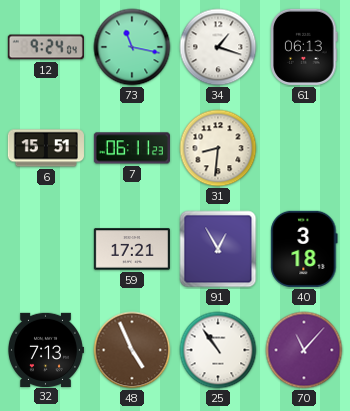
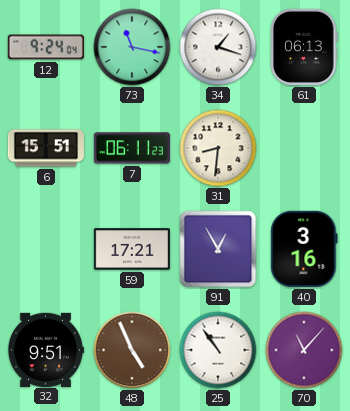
40: 3:18 -> 3:16 (304, 249)
32: 7:13 -> 9:51 (45, 349)
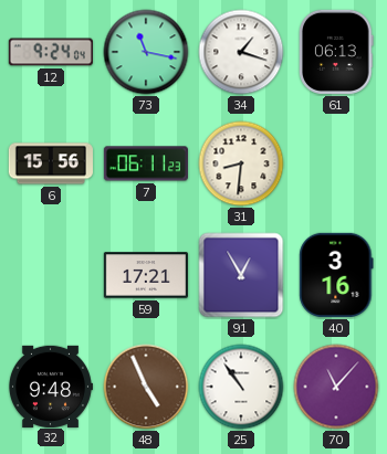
6: 15:51 -> 15:56 (51, 163)
32: 9:51 -> 9:48 (50, 386)
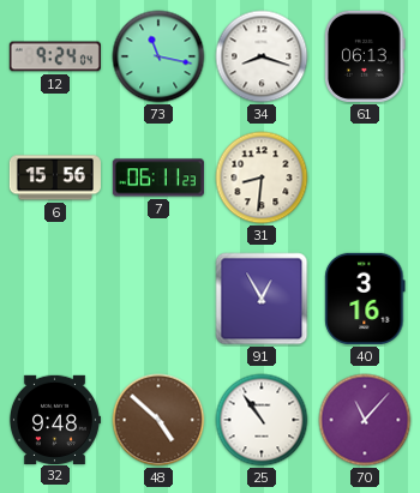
34: 1:18 -> 8:18 (262, 56)
59: 17:21 -> none (146, 275)
48: 4:56 -> 4:52 (158, 420)
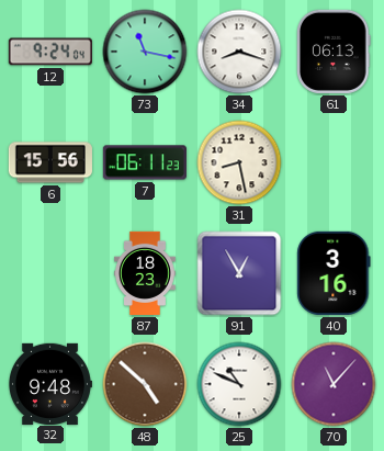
31: 8:31 -> 8:28 (239, 162)
87: none -> 18:23 (146, 273)
25: 10:54 -> 10:49 (239, 384)
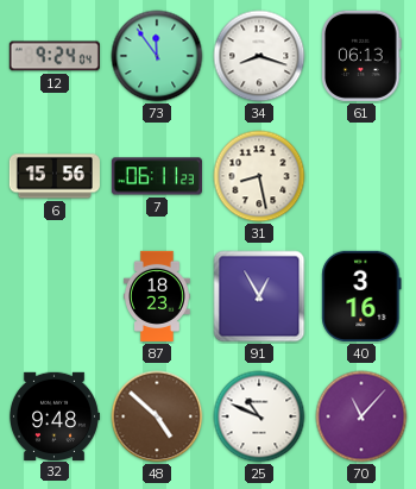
73: 11:17 -> 11:54 (157, 56)
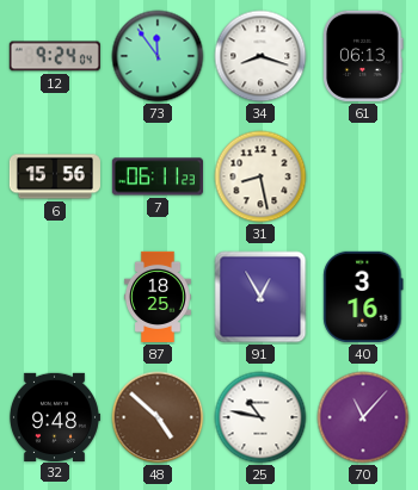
87: 18:23 -> 18:25 (159, 297)
25: 10:49 -> 10:47 (260, 417)
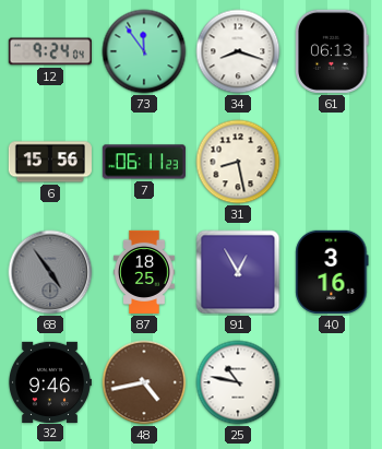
68: none -> 4:54 (50, 272)
32: 9:48 -> 9:46 (49, 381)
48: 4:52 -> 4:43 (144, 382)
70: 11:07 -> none (363, 417)
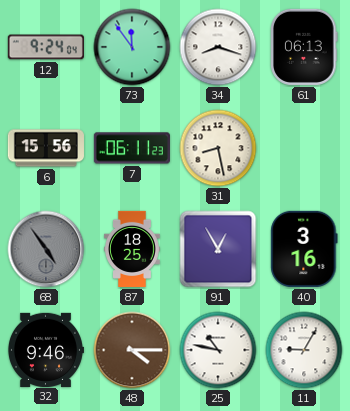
48: 4:43 -> 4:15 (132, 350)
11: none -> 9:05 (304, 350)
